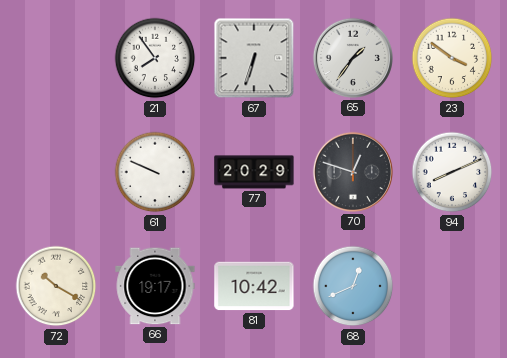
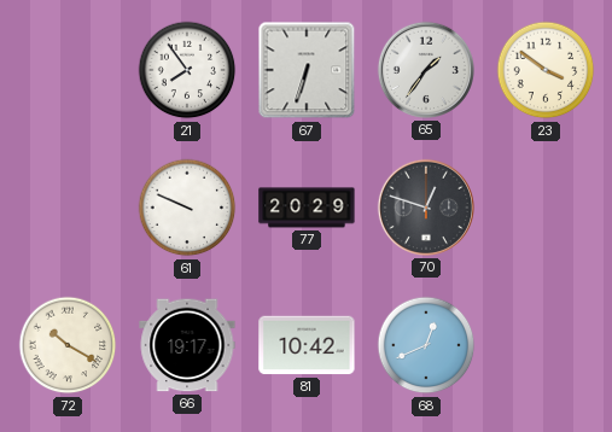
94: 8:11 -> none (452, 172)
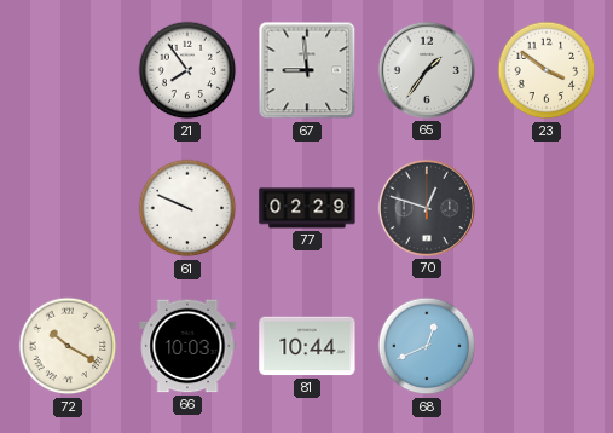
67: 6:33 -> 8:59 (307, 70)
77: 20:29 -> 02:29 (307, 208)
66: 19:17 -> 10:03 (187, 346)
81: 10:42 -> 10:44 (307, 346)
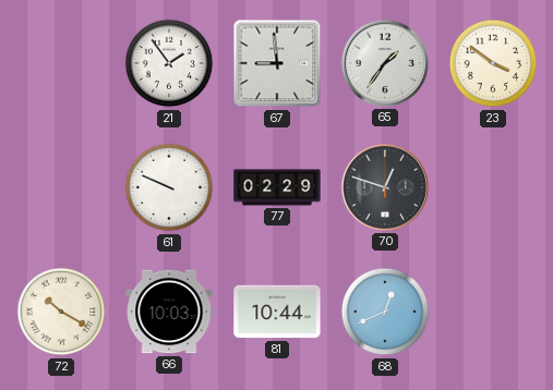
21: 7:54 -> 1:54 (169, 63)
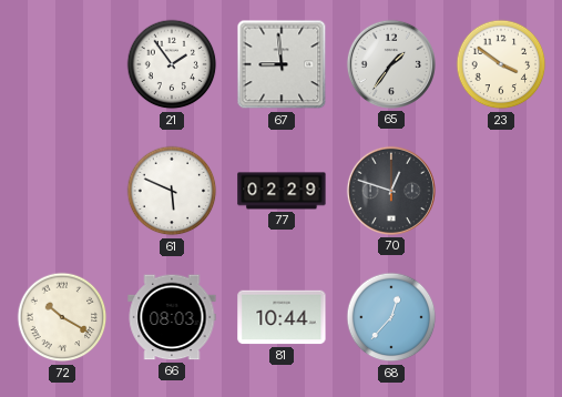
61: 9:49 -> 5:49 (172, 191)
66: 10:03 -> 08:03 (172, 317)
68: 12:41 -> 12:37 (391, 317)
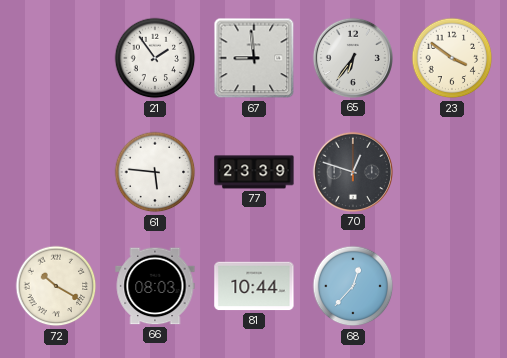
65: 1:36 -> 6:36 (353, 58)
61: 5:49 -> 5:46 (155, 172)
77: 02:29 -> 23:39 (254, 172)
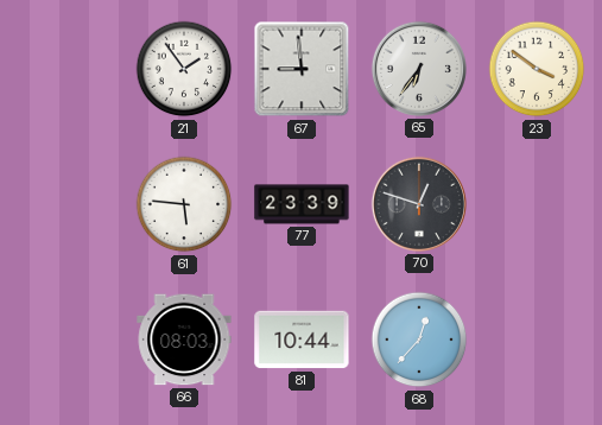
72: 10:20 -> none (56, 286)
